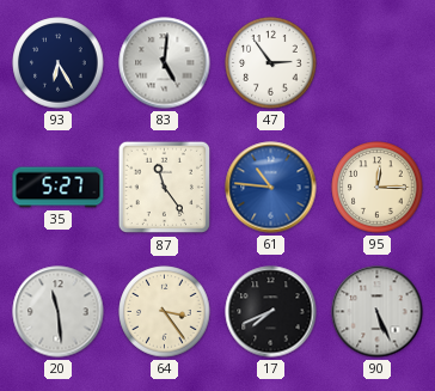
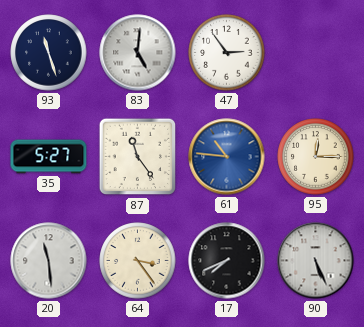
93: 6:25 -> 11:27 (49, 53)
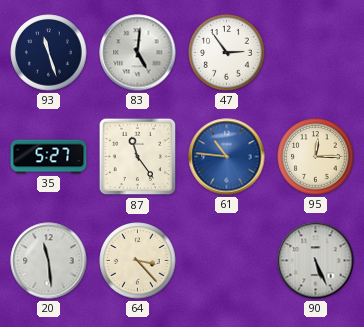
64: 3:24 -> 3:23 (138, 261)
17: 7:41 -> none (227, 261)
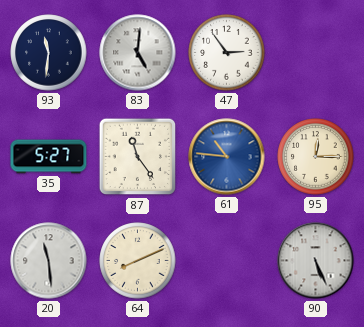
93: 11:27 -> 11:31 (49, 53)
64: 3:23 -> 8:11 (138, 261)
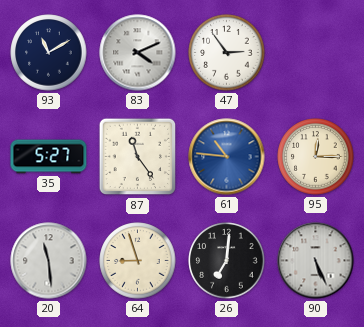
93: 11:31 -> 11:10 (49, 53)
83: 5:01 -> 4:11 (138, 53)
64: 8:11 -> 8:57 (138, 261)
26: none -> 7:01 (227, 261)
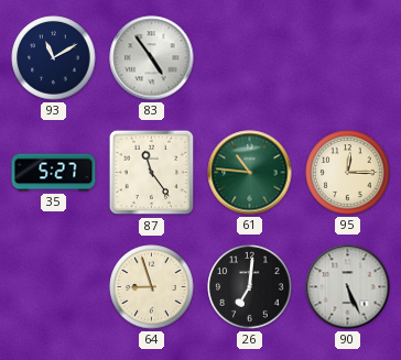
83: 4:11 -> 4:54 (152, 58)
47: 2:54 -> none (227, 53)
61 dial: blue -> green (250, 173)
20: 11:29 -> none (49, 261)
